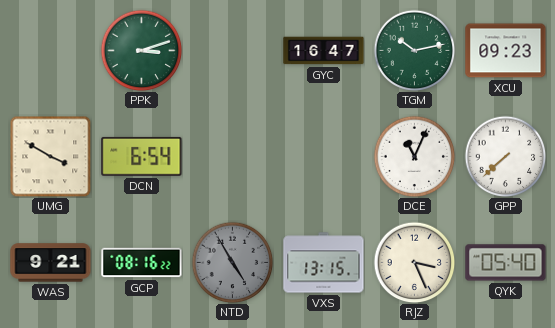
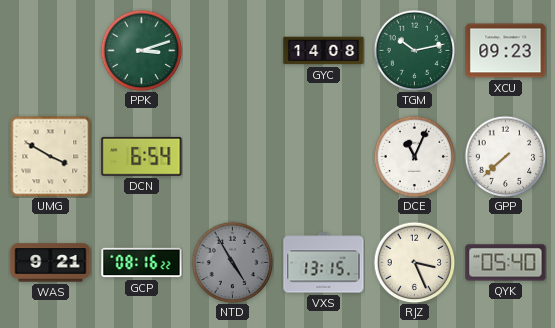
GYC: 16:47 -> 14:08 (324, 51)
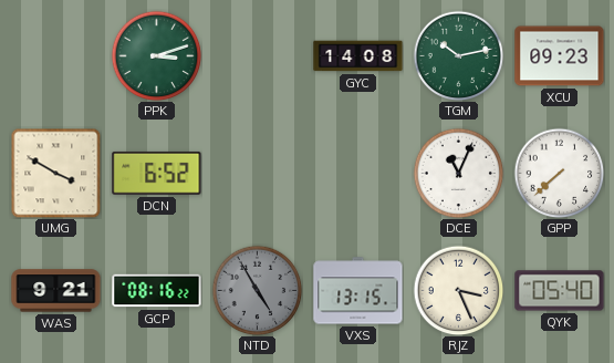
DCN: 6:54 -> 6:52 (157, 173)
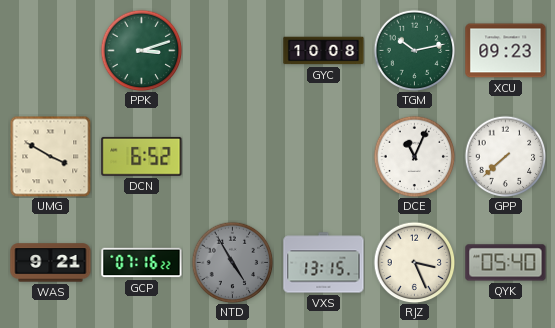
GYC: 14:08 -> 10:08 (324, 51)
GCP: 08:16 -> 07:16 (142, 263)
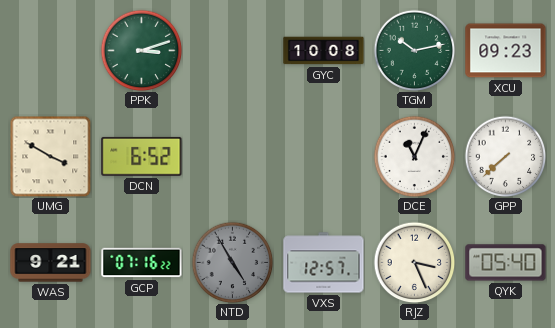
VXS: 13:15 -> 12:57 (324, 263)
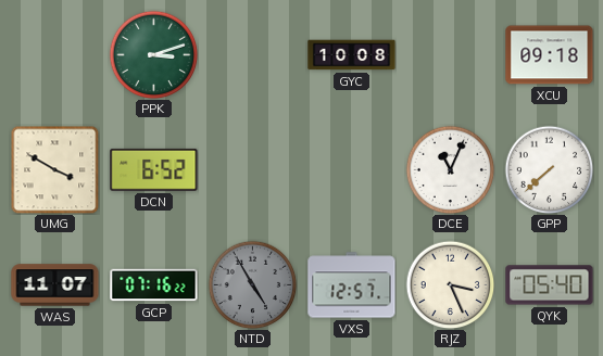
TGM: 10:13 -> none (414, 50)
XCU: 09:23 -> 09:18 (550, 55)
WAS: 9:21 -> 11:07 (55, 285)
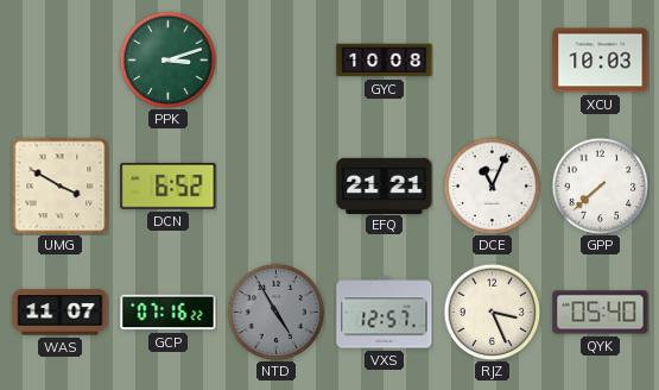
XCU: 09:18 -> 10:03 (601, 61)
EFQ: none -> 21:21 (385, 185)
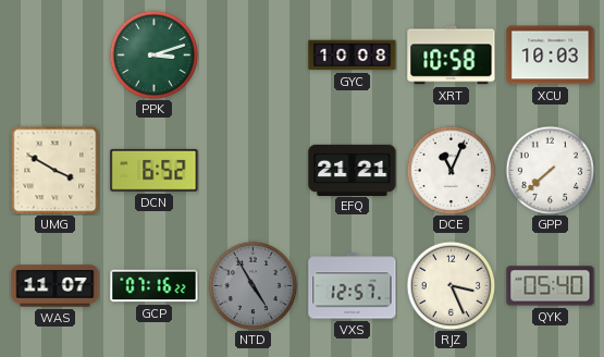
XRT: none -> 10:58 (452, 56)
